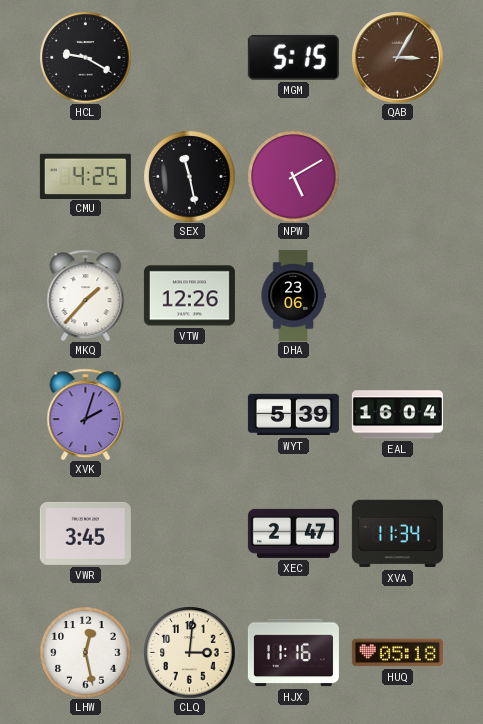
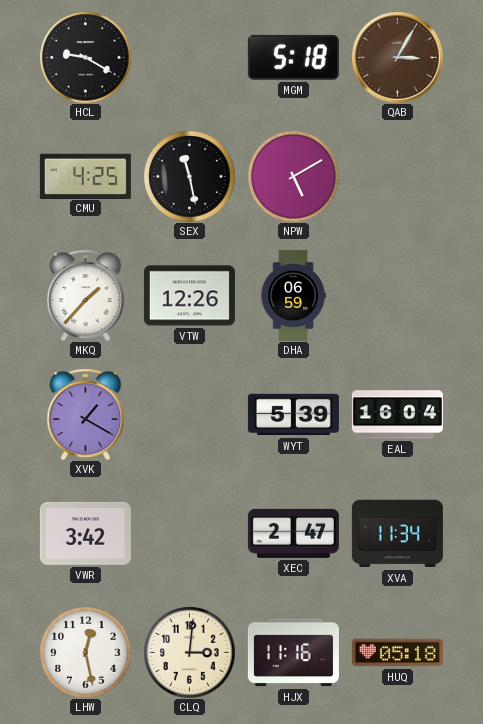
MGM: 5:15 -> 5:18 (293, 57)
DHA: 23:06 -> 06:59 (293, 295)
XVK: 2:03 -> 1:20 (86, 414)
VWR: 3:45 -> 3:42 (85, 533)
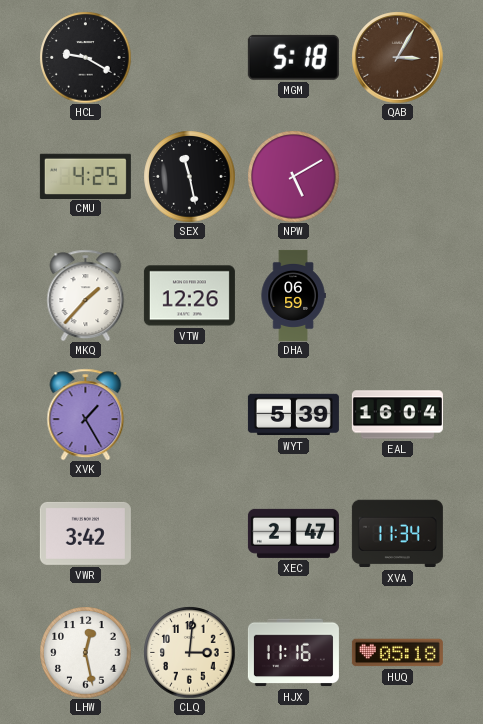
XVK: 1:20 -> 1:25 (86, 414)
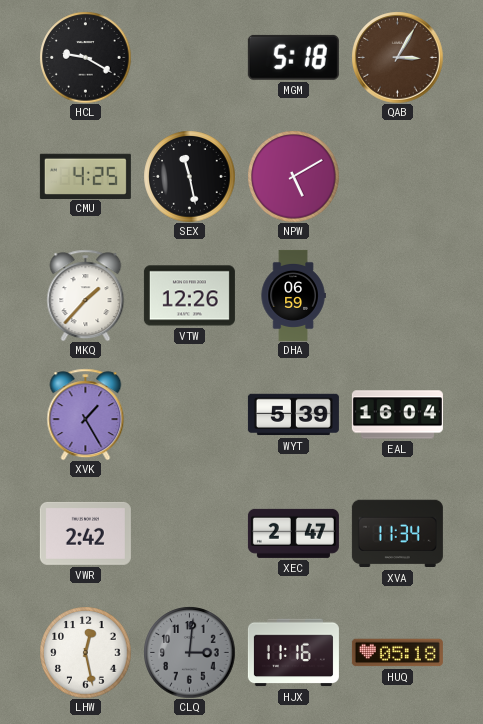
VWR: 3:42 -> 2:42 (85, 533)
CLQ dial: cream -> grey (189, 652)
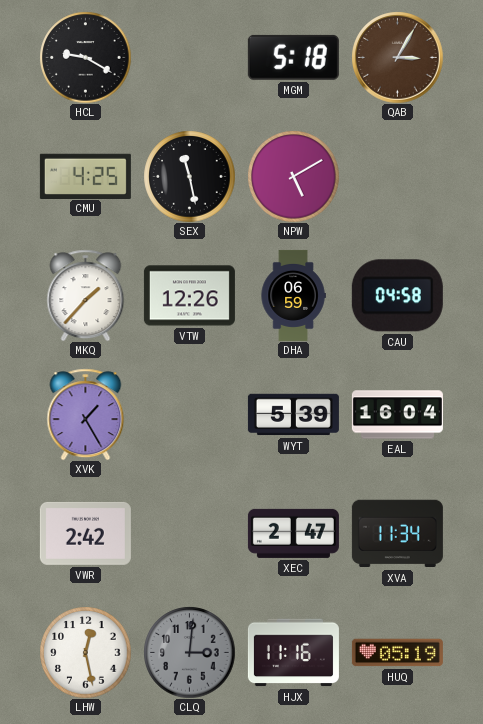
CAU: none -> 04:58 (397, 296)
HUQ: 05:18 -> 05:19 (397, 653)
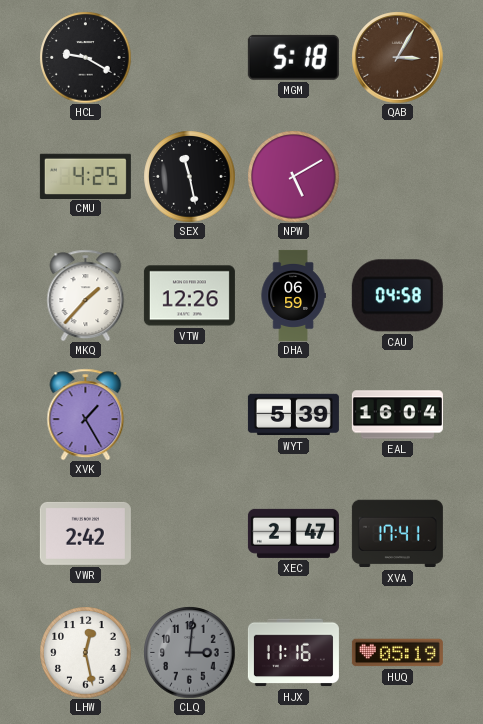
XVA: 11:34 -> 17:41 (397, 534)
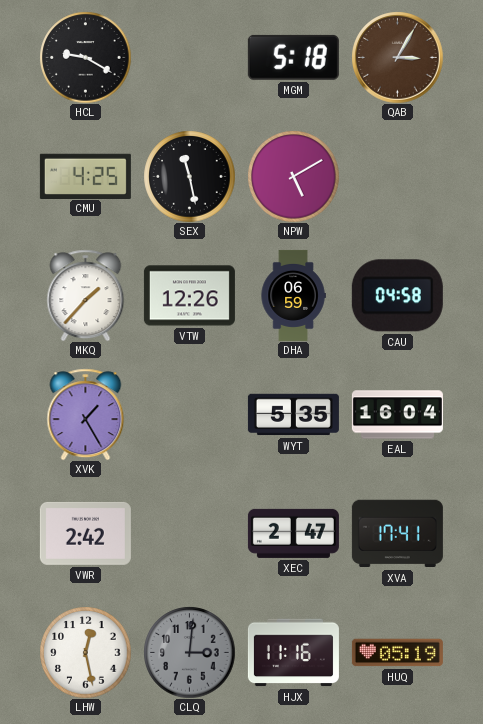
WYT: 5:39 -> 5:35 (293, 415)
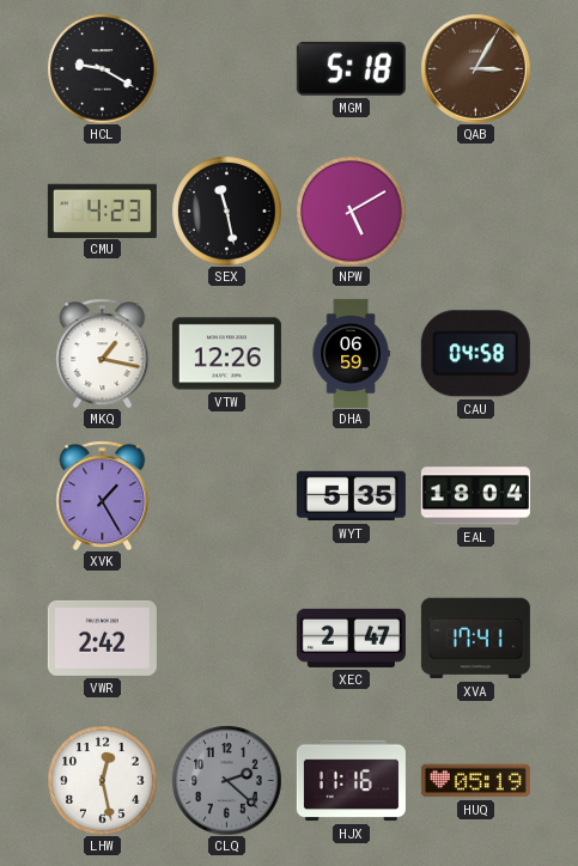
CMU: 4:25 -> 4:23 (102, 211)
MKQ: 1:37 -> 1:17 (103, 353)
EAL: 16:04 -> 18:04 (475, 496)
CLQ: 3:01 -> 2:22 (226, 780)
